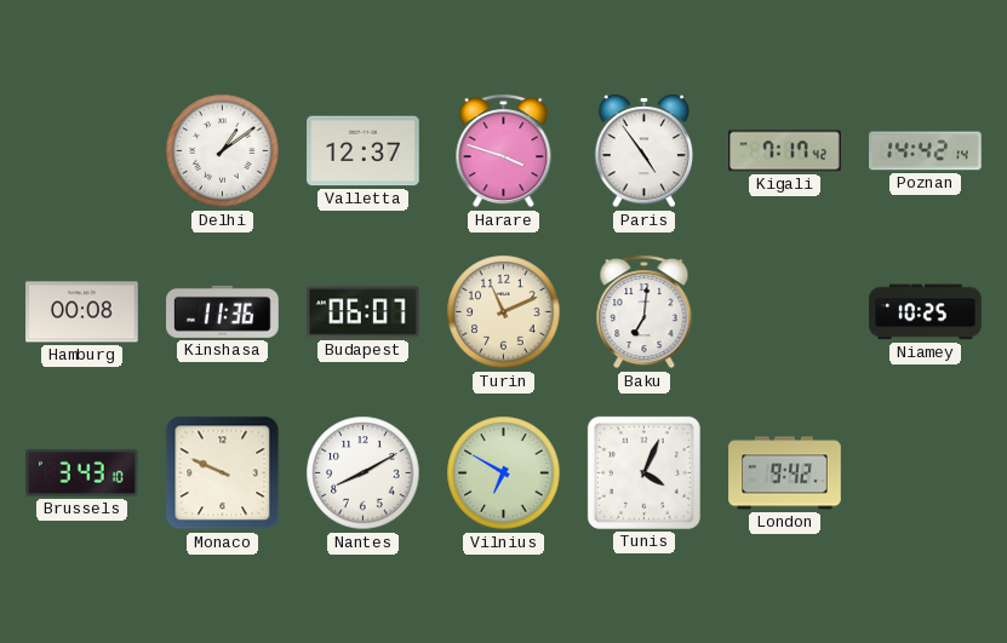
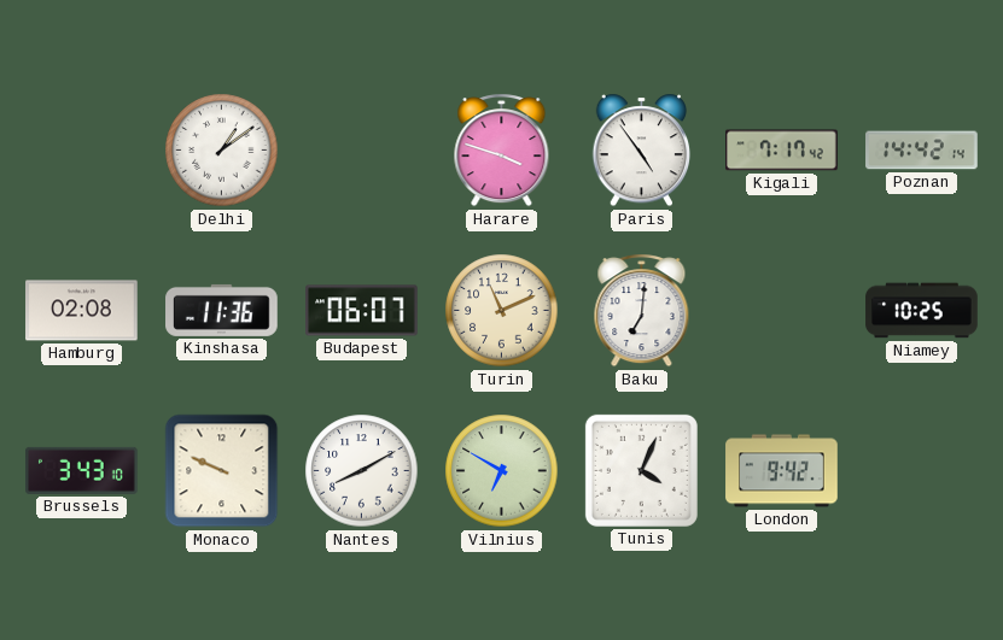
Valletta: 12:37 -> none (364, 151)
Hamburg: 00:08 -> 02:08 (82, 311)
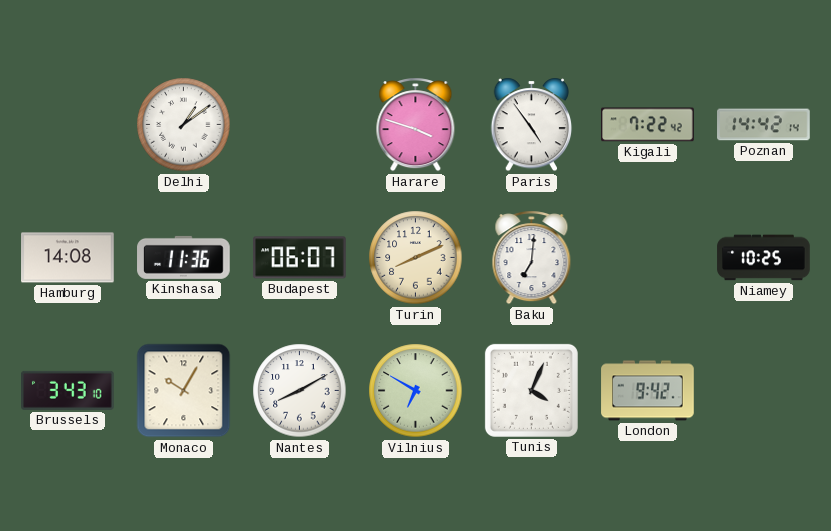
Kigali: 7:17 -> 7:22 (648, 125)
Hamburg: 02:08 -> 14:08 (68, 258)
Turin: 11:11 -> 8:11 (416, 258)
Monaco: 9:49 -> 10:05 (184, 391)
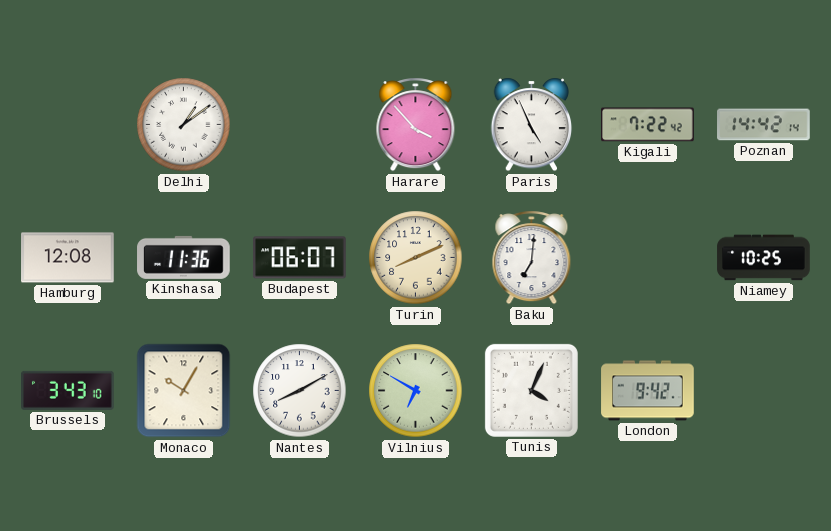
Harare: 3:48 -> 3:53 (416, 125)
Paris: 4:54 -> 4:56 (532, 125)
Hamburg: 14:08 -> 12:08 (68, 258)
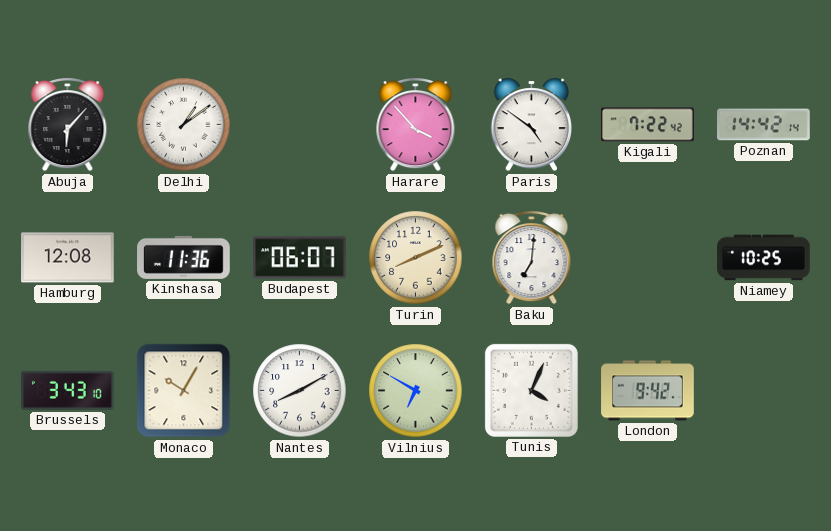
Abuja: none -> 6:07 (68, 125)
Paris: 4:56 -> 4:51 (532, 125)
